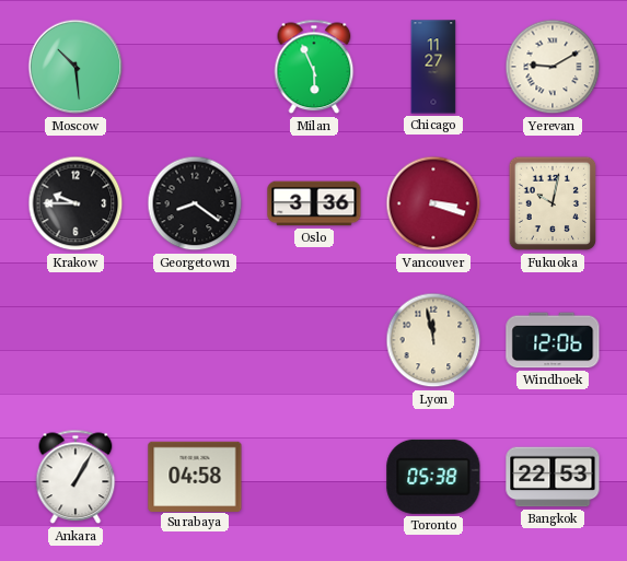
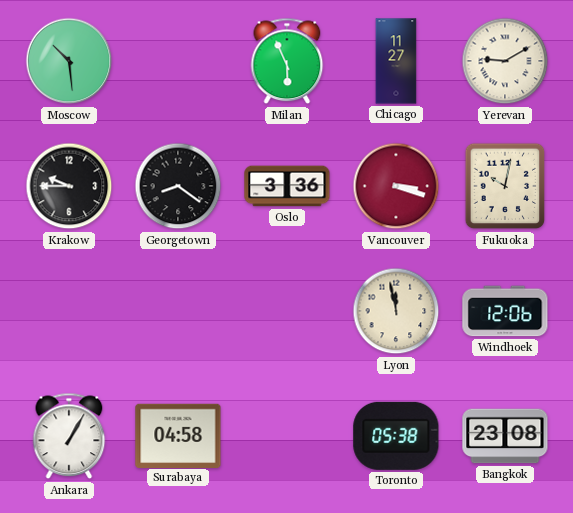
Bangkok: 22:53 -> 23:08 (505, 436)
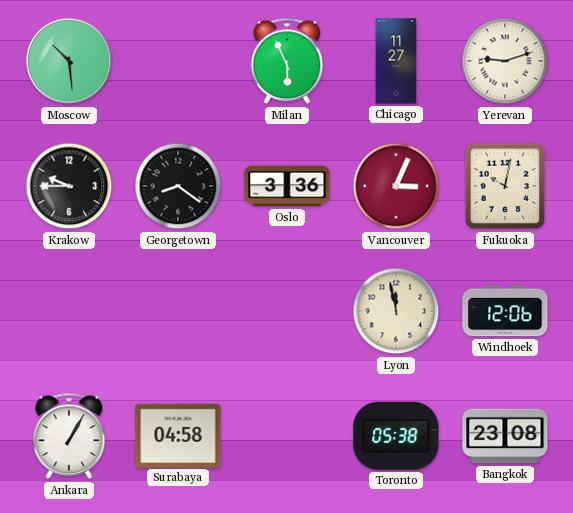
Yerevan: 9:10 -> 9:12 (505, 61)
Vancouver: 3:18 -> 3:04 (396, 186)
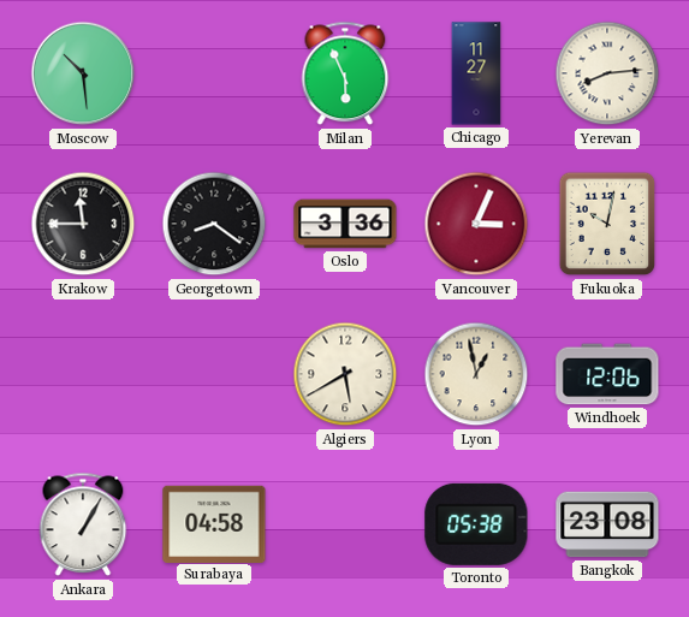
Yerevan: 9:12 -> 8:14 (607, 73)
Krakow: 9:45 -> 11:45 (83, 224)
Algiers: none -> 5:40 (345, 374)
Lyon: 11:58 -> 12:58 (476, 374)
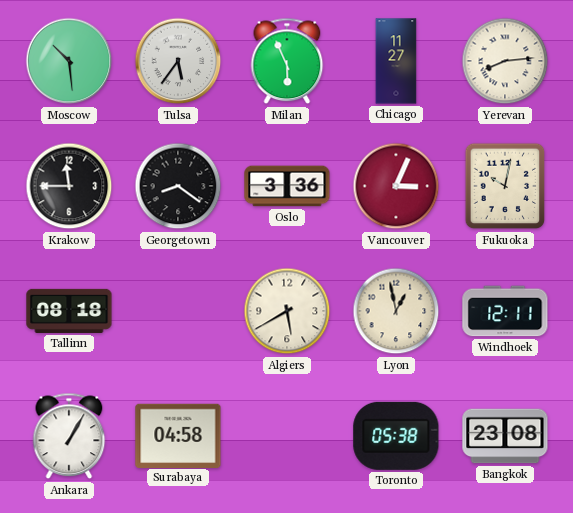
Tulsa: none -> 5:36 (178, 61)
Tallinn: none -> 08:18 (69, 311)
Windhoek: 12:06 -> 12:11 (505, 311)
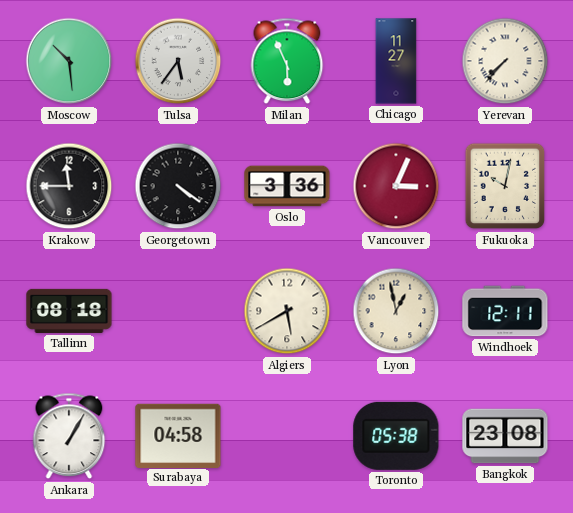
Yerevan: 8:14 -> 7:37 (505, 61)
Georgetown: 8:21 -> 4:21 (178, 186)
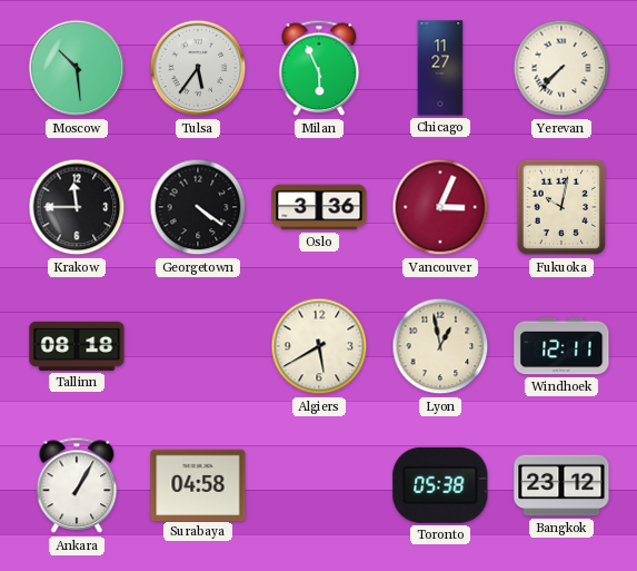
Bangkok: 23:08 -> 23:12 (561, 485)
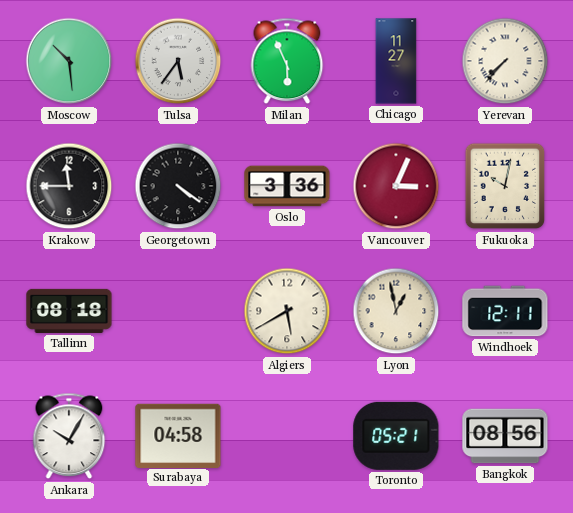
Ankara: 1:05 -> 10:05 (69, 436)
Toronto: 05:38 -> 05:21 (396, 436)
Bangkok: 23:12 -> 08:56 (505, 436)
